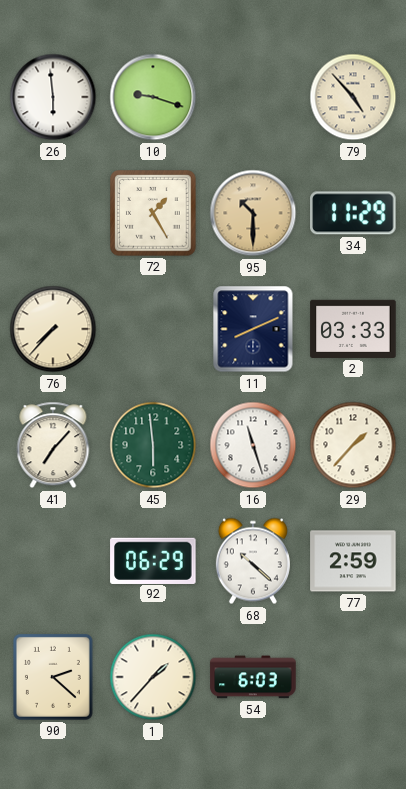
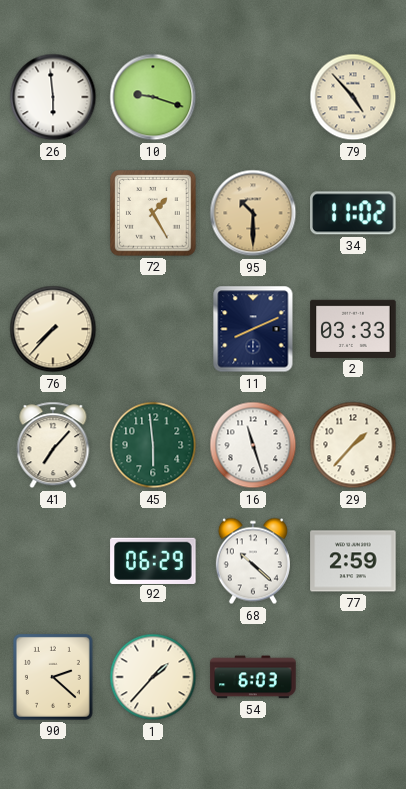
34: 11:29 -> 11:02 (353, 213)
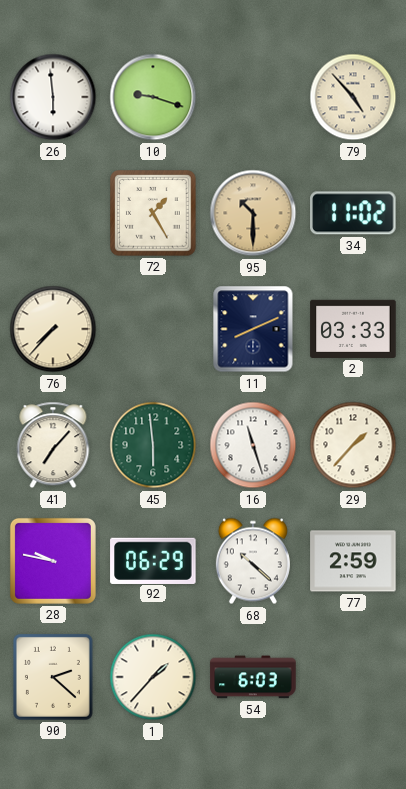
28: none -> 9:47 (53, 561)
